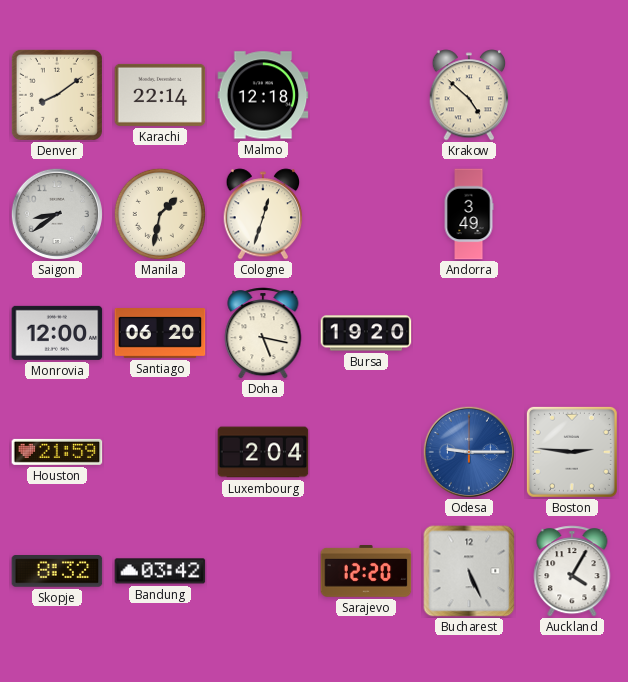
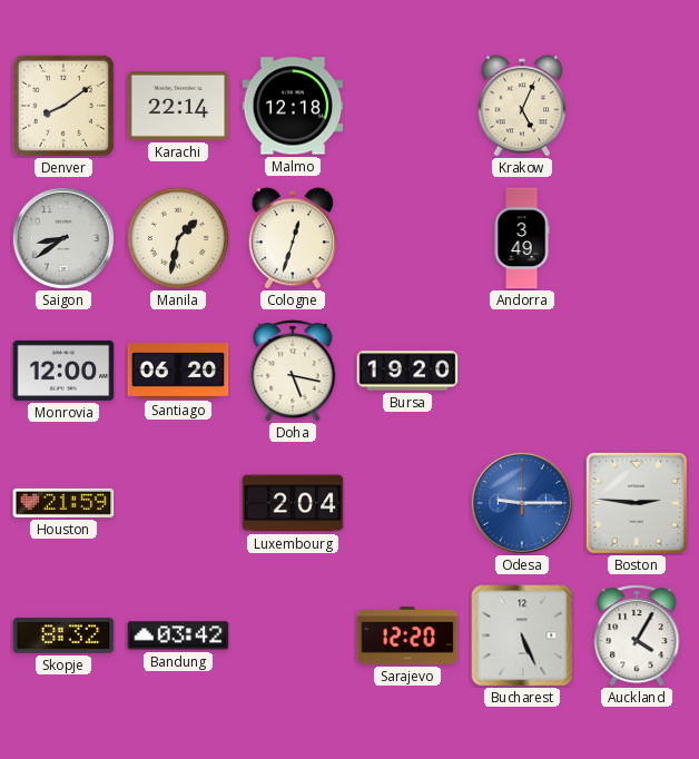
Krakow: 4:52 -> 5:04 (522, 106)
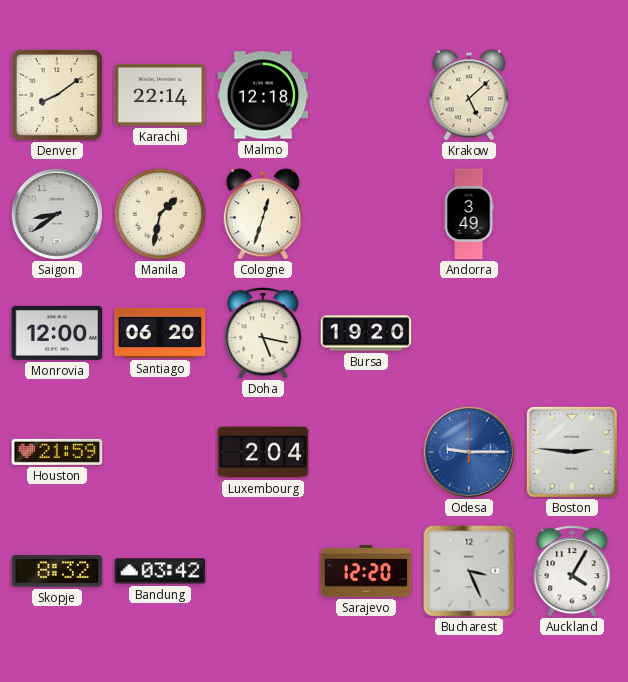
Krakow: 5:04 -> 5:08 (469, 95)
Bucharest: 5:26 -> 3:26 (469, 571)
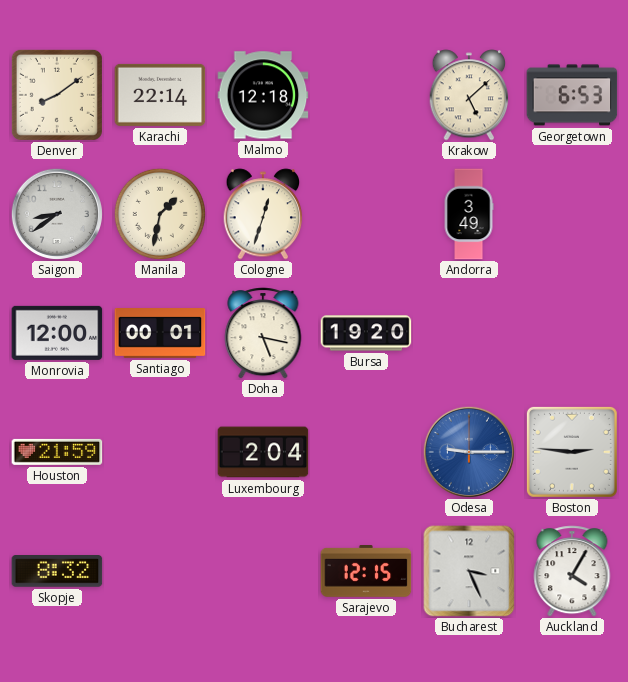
Georgetown: none -> 6:53 (572, 95)
Santiago: 06:20 -> 00:01 (160, 334)
Bandung: 03:42 -> none (160, 571)
Sarajevo: 12:20 -> 12:15 (366, 572)
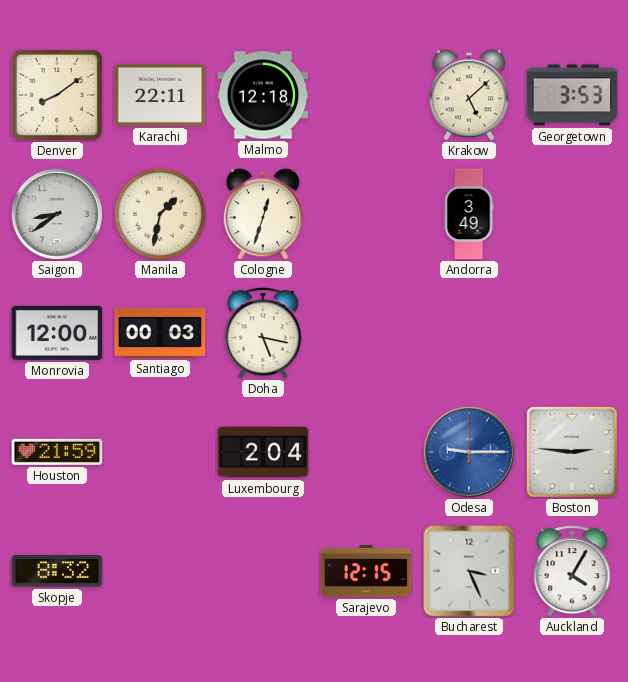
Karachi: 22:14 -> 22:11 (160, 95)
Georgetown: 6:53 -> 3:53 (572, 95)
Santiago: 00:01 -> 00:03 (160, 334)
Bursa: 19:20 -> none (366, 333)
